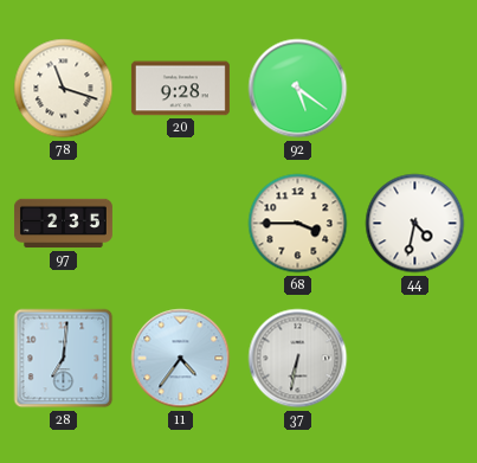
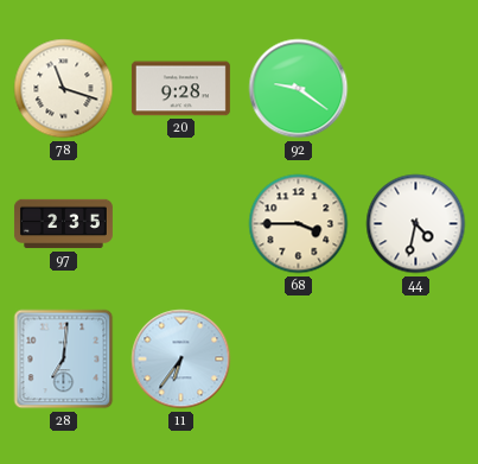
92: 5:21 -> 9:21 (299, 89)
11: 4:36 -> 6:36 (181, 360)
37: 6:32 -> none (298, 359)
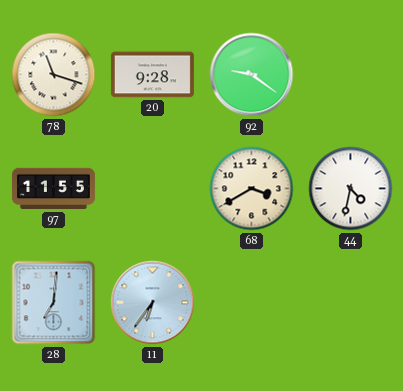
97: 2:35 -> 11:55 (53, 189)
68: 3:45 -> 3:40 (252, 189)
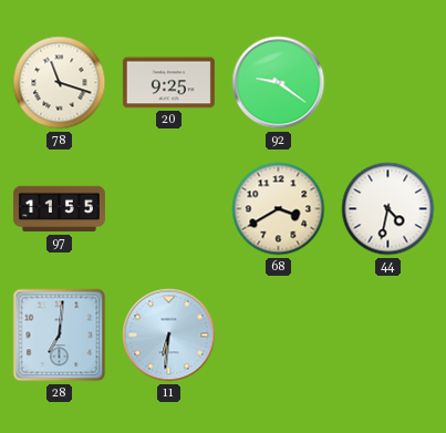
20: 9:28 -> 9:25 (168, 83)
11: 6:36 -> 6:31 (169, 336)
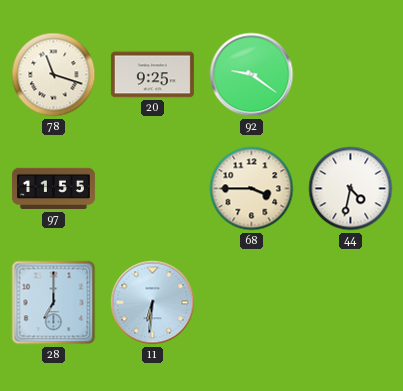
68: 3:40 -> 3:45 (252, 189)
28: 7:01 -> 7:00 (54, 303)
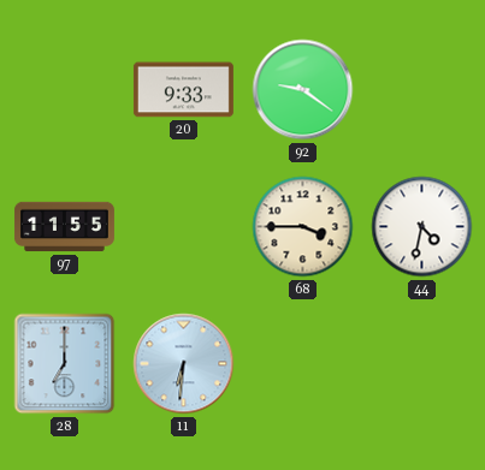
78: 11:18 -> none (54, 75)
20: 9:25 -> 9:33 (183, 90)
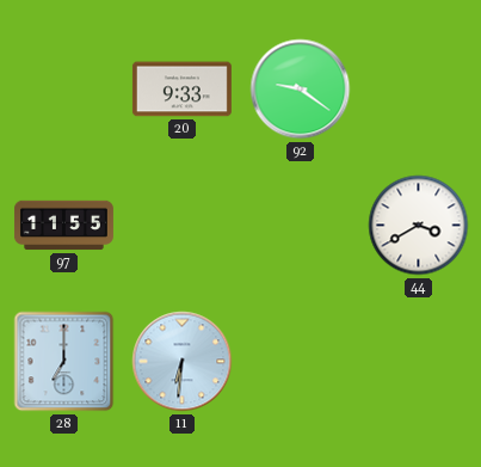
68: 3:45 -> none (303, 227)
44: 4:32 -> 3:40 (419, 226)
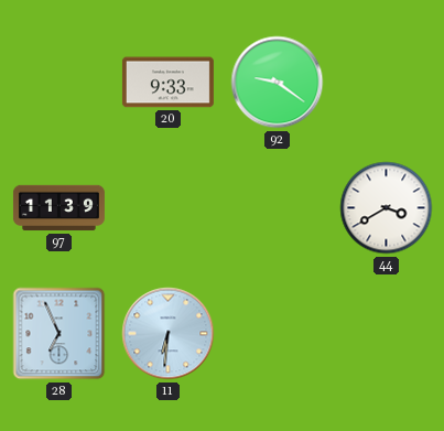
97: 11:55 -> 11:39 (58, 208)
28: 7:00 -> 6:56 (59, 334)
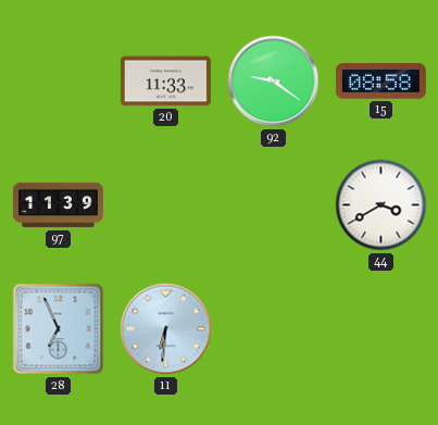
20: 9:33 -> 11:33 (165, 82)
15: none -> 08:58 (380, 82)
